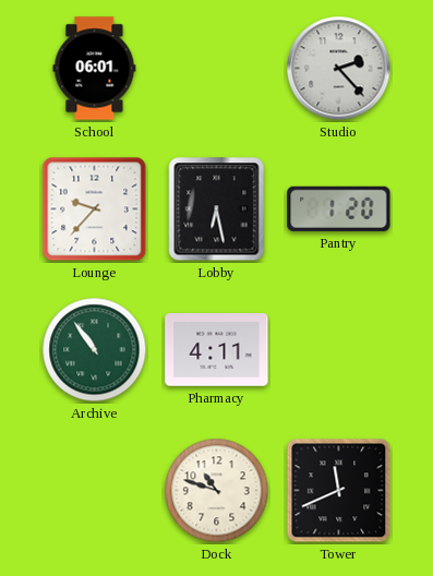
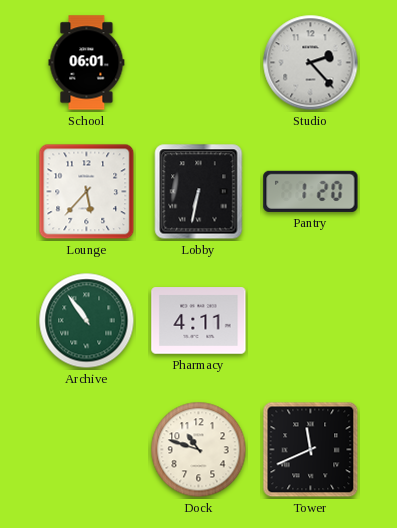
Lounge: 9:37 -> 5:37 (87, 192)
Lobby: 6:28 -> 6:32 (199, 192)
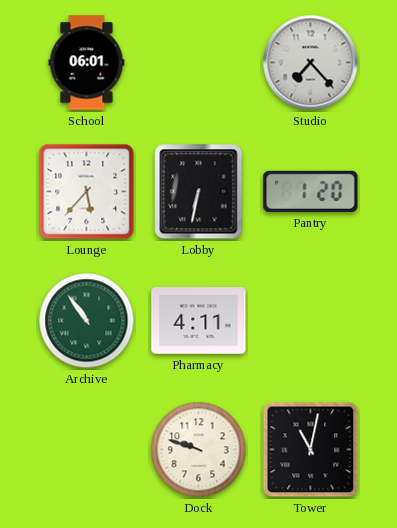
Studio: 2:23 -> 7:23 (311, 63)
Dock: 10:48 -> 9:48 (199, 450)
Tower: 11:41 -> 11:02 (311, 450)
